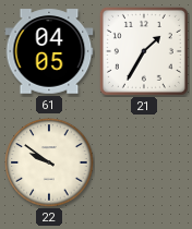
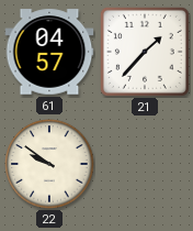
61: 04:05 -> 04:57 (49, 52)
21: 1:35 -> 1:37 (145, 52)
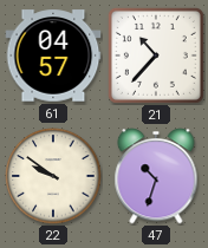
21: 1:37 -> 10:37 (156, 56)
47: none -> 10:33 (156, 176)
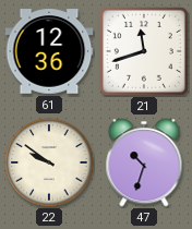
61: 04:57 -> 12:36 (49, 51)
21: 10:37 -> 11:42 (144, 51)
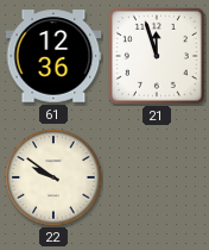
21: 11:42 -> 11:57 (157, 56)
47: 10:33 -> none (144, 162)
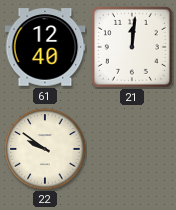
61: 12:36 -> 12:40 (45, 47)
21: 11:57 -> 12:01 (132, 47)
